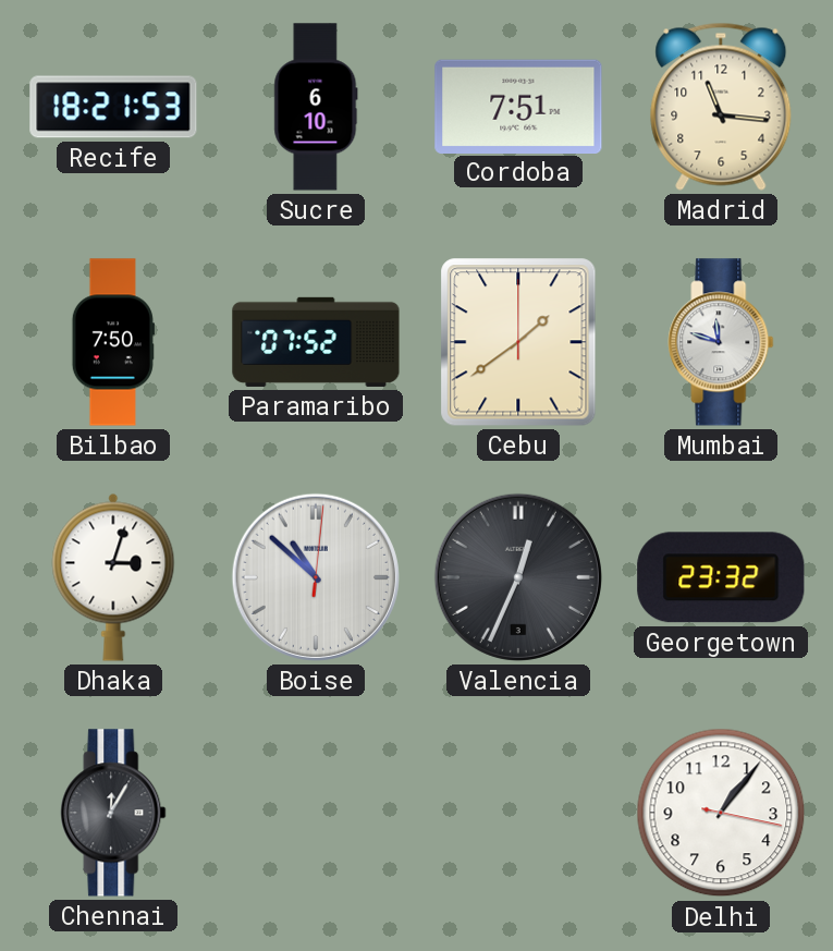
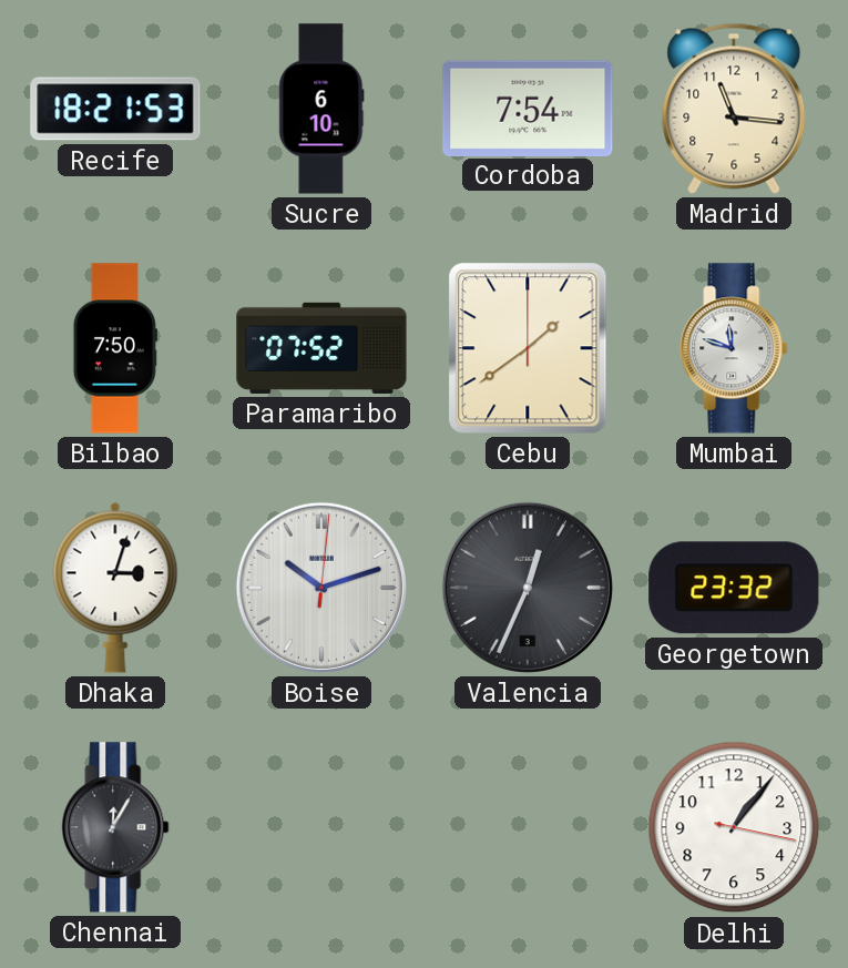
Cordoba: 7:51 -> 7:54 (528, 108)
Boise: 10:52 -> 10:12 (321, 588)
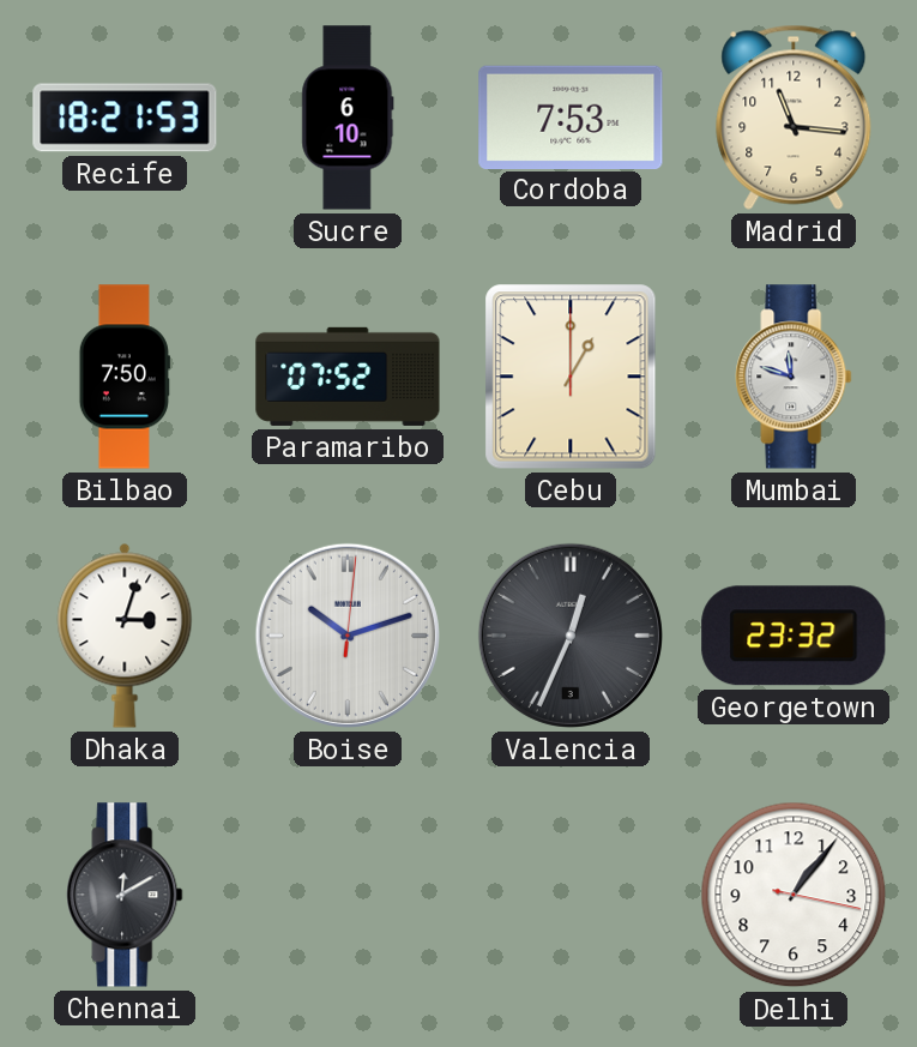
Cordoba: 7:54 -> 7:53 (571, 116)
Cebu: 1:39 -> 1:00 (571, 377)
Chennai: 12:05 -> 12:10 (125, 895)
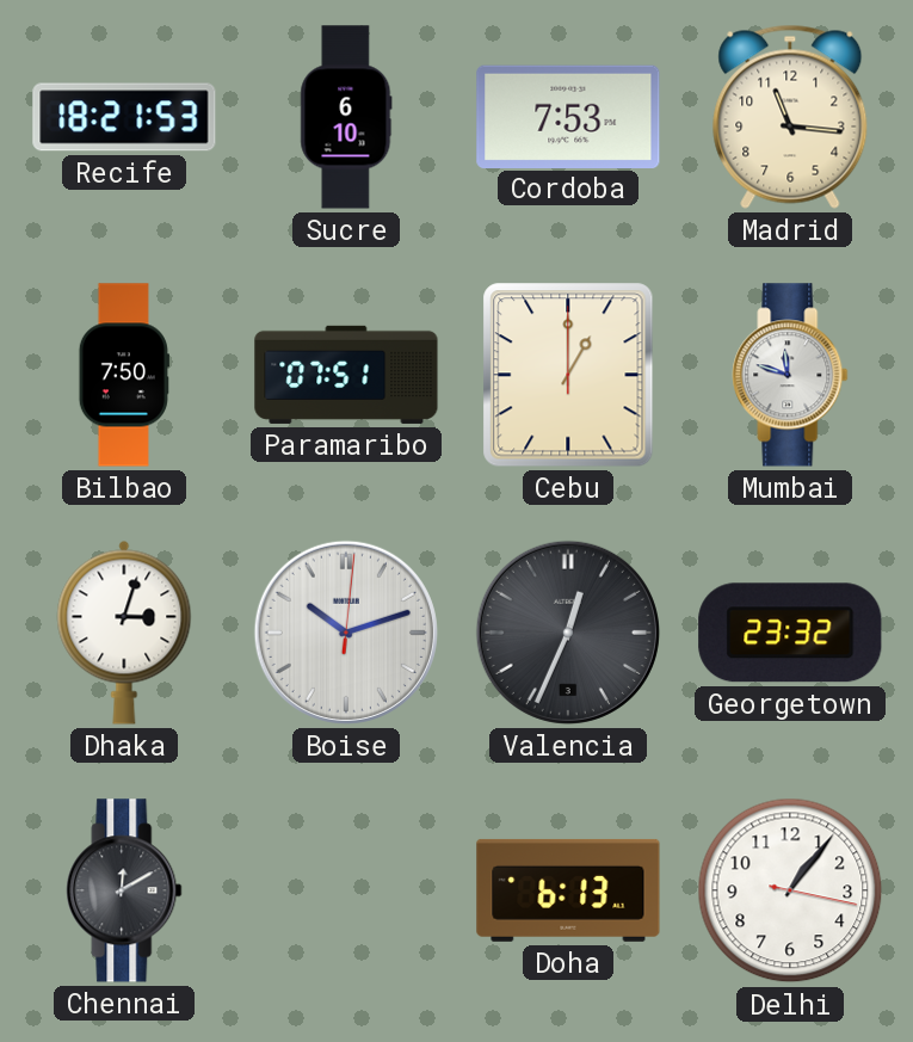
Paramaribo: 07:52 -> 07:51 (346, 375)
Doha: none -> 6:13 (568, 890)
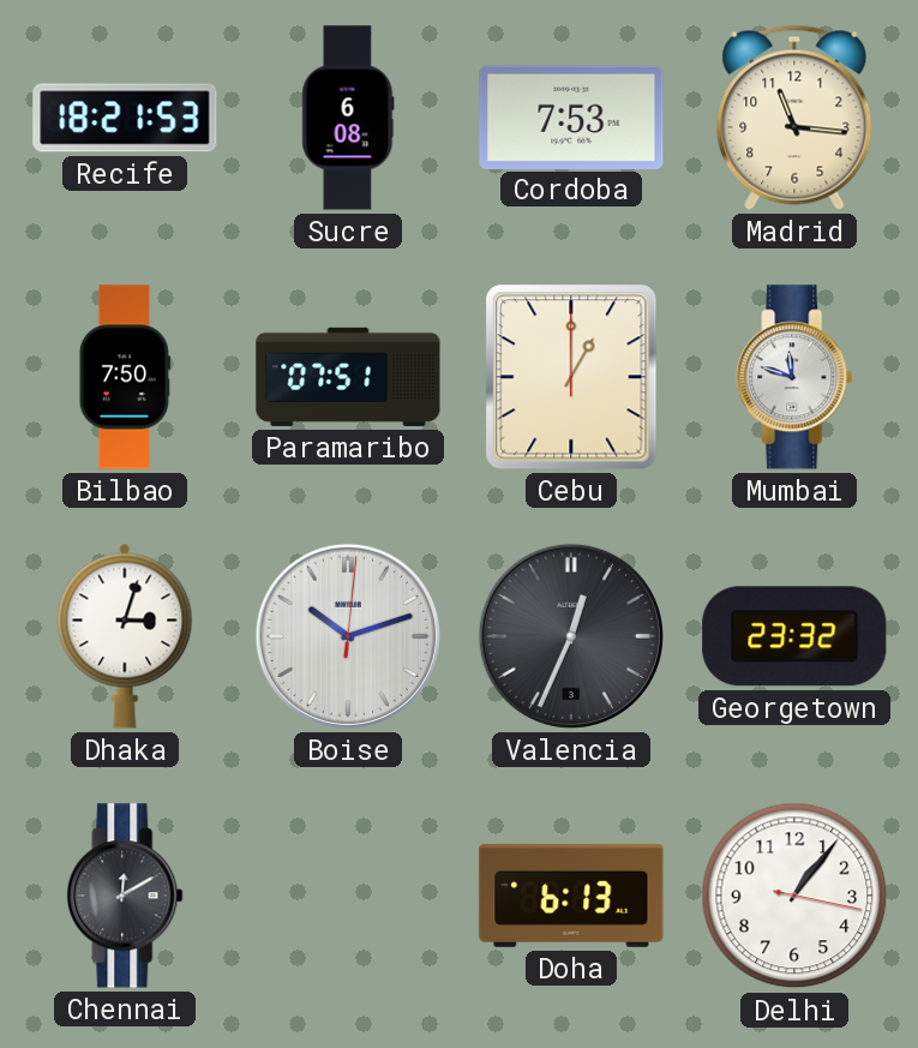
Sucre: 6:10 -> 6:08 (348, 118)
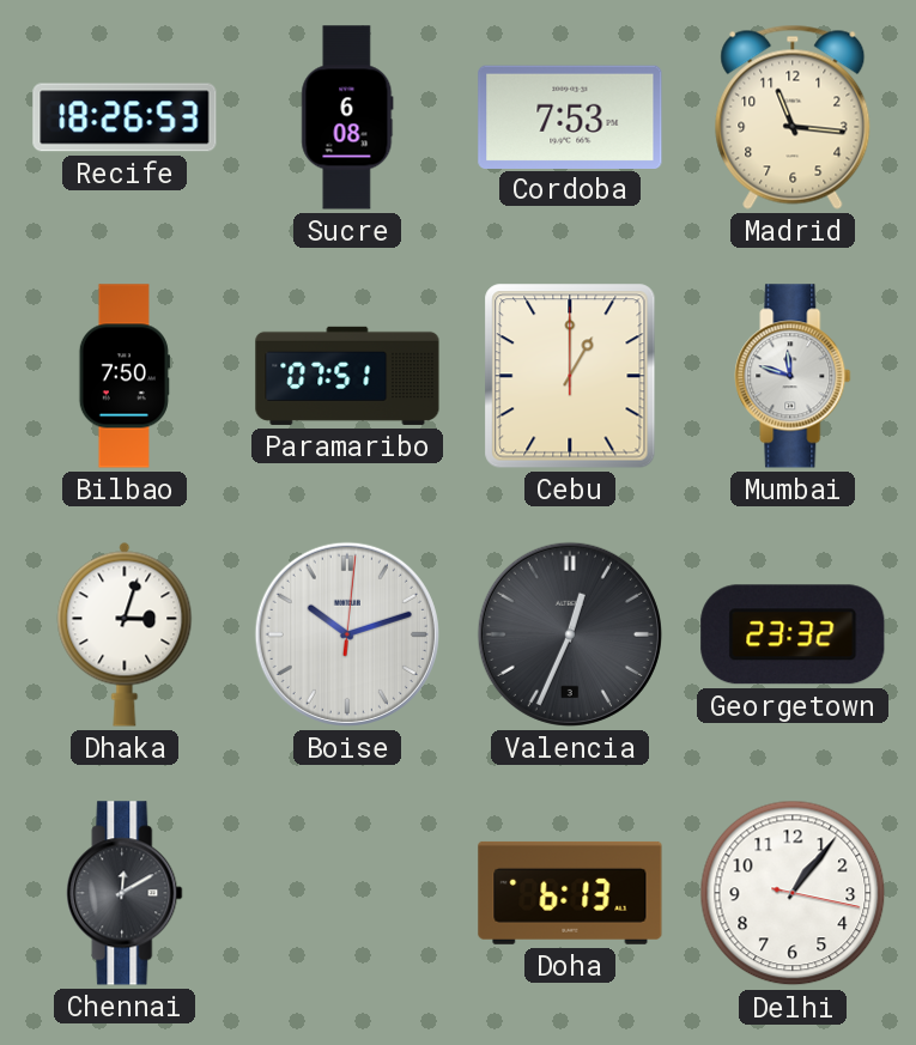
Recife: 18:21 -> 18:26 (125, 117)
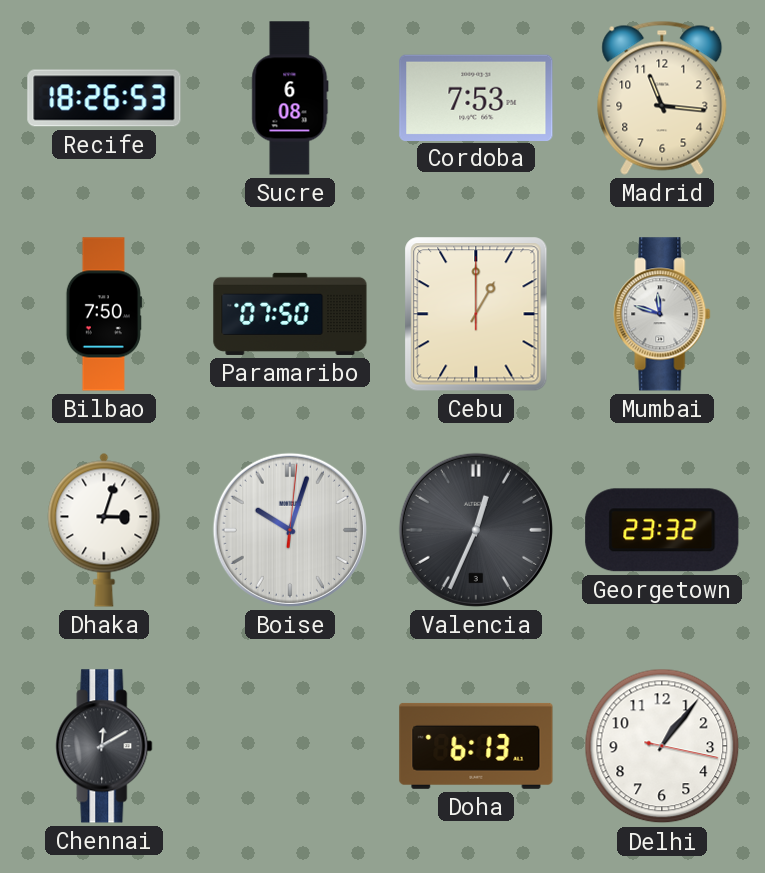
Paramaribo: 07:51 -> 07:50 (290, 314)
Boise: 10:12 -> 10:03 (290, 530)
